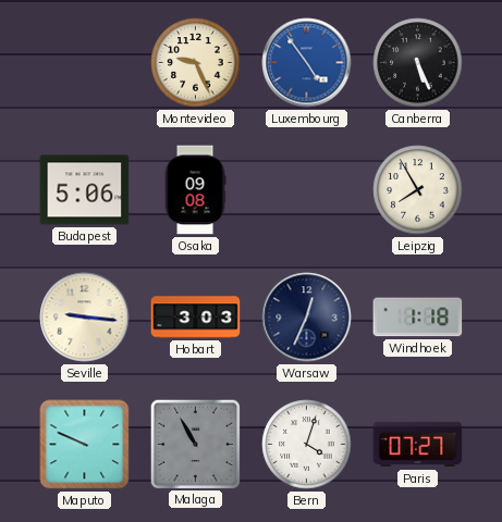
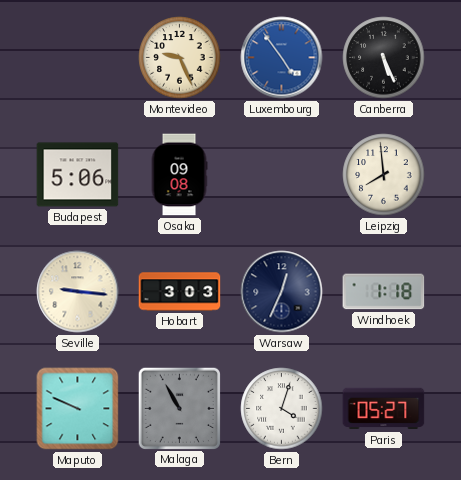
Leipzig: 7:55 -> 7:59 (384, 175)
Paris: 07:27 -> 05:27 (384, 409)
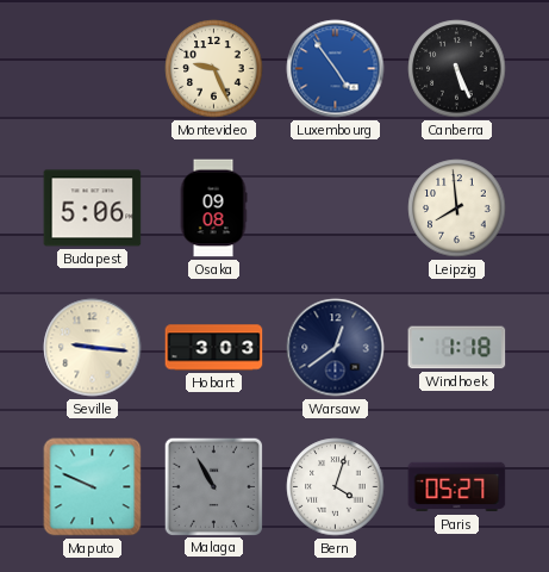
Warsaw: 12:34 -> 12:39 (336, 348)
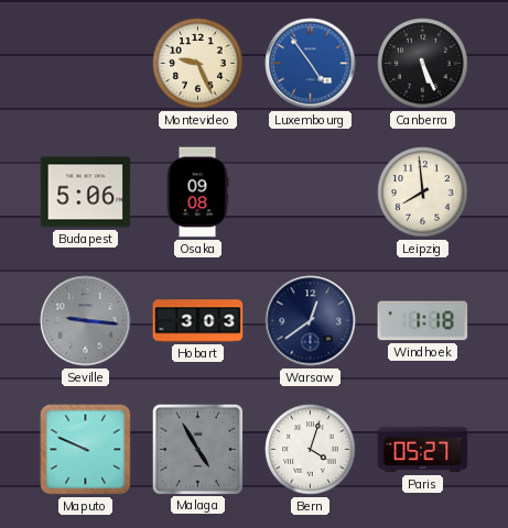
Seville dial: cream -> grey (86, 321)
Malaga: 10:55 -> 4:55 (197, 449)
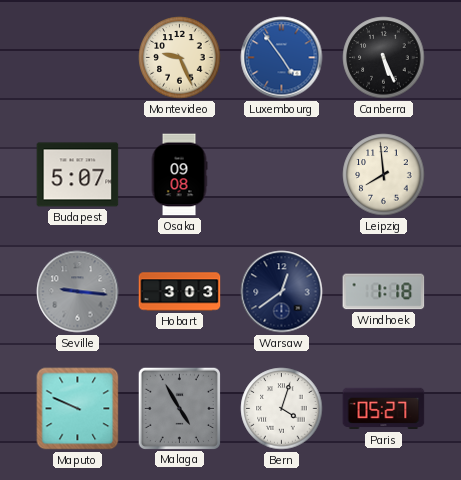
Budapest: 5:06 -> 5:07 (78, 175)
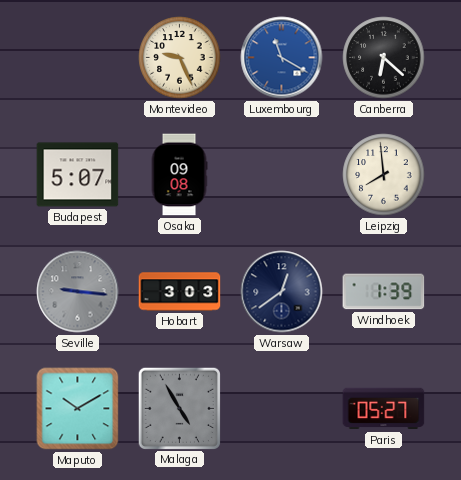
Luxembourg: 4:54 -> 11:20 (282, 58)
Canberra: 5:26 -> 6:22 (384, 58)
Windhoek: 1:18 -> 1:39 (384, 292)
Maputo: 9:49 -> 10:10 (78, 409)
Bern: 4:03 -> none (282, 409)
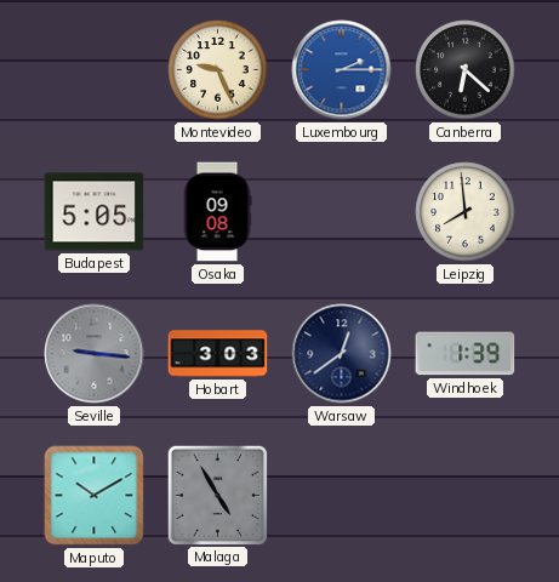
Luxembourg: 11:20 -> 2:15 (342, 70)
Budapest: 5:07 -> 5:05 (95, 212)
Paris: 05:27 -> none (384, 409)
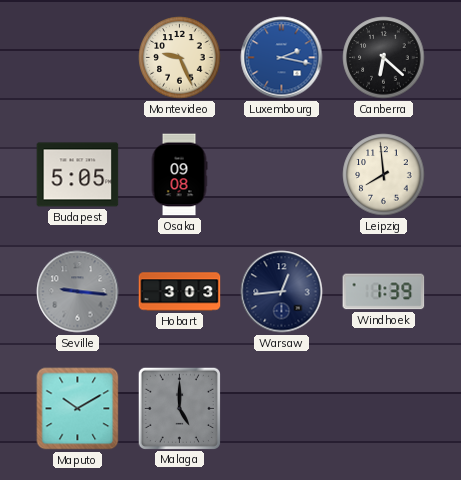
Luxembourg: 2:15 -> 2:17 (282, 58)
Warsaw: 12:39 -> 12:44 (282, 292)
Malaga: 4:55 -> 5:00 (179, 408)
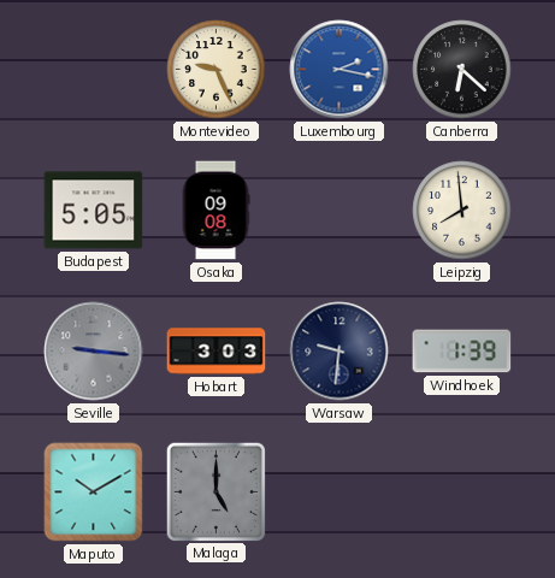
Warsaw: 12:44 -> 9:31 (340, 352)
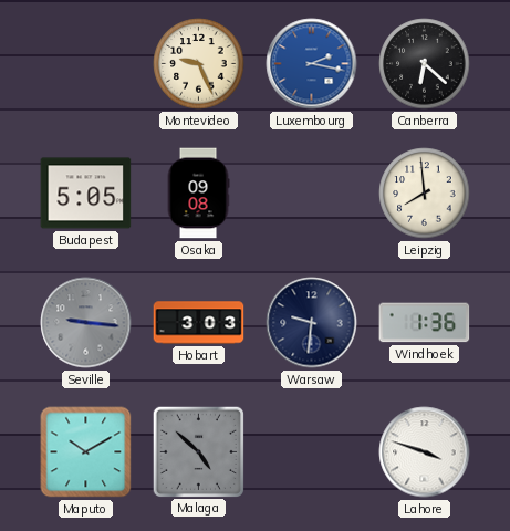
Windhoek: 1:39 -> 1:36 (425, 323)
Malaga: 5:00 -> 4:52 (198, 451)
Lahore: none -> 3:48 (425, 452)
